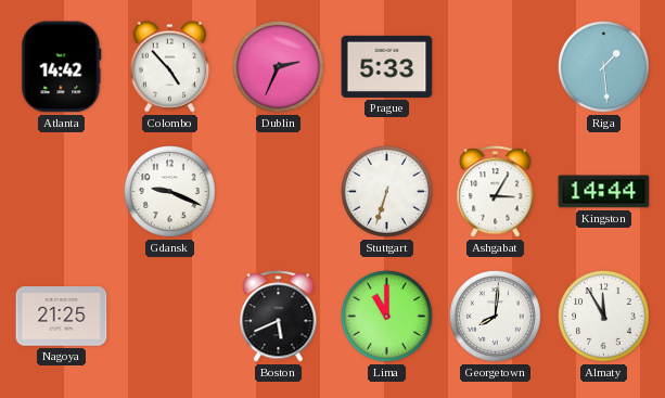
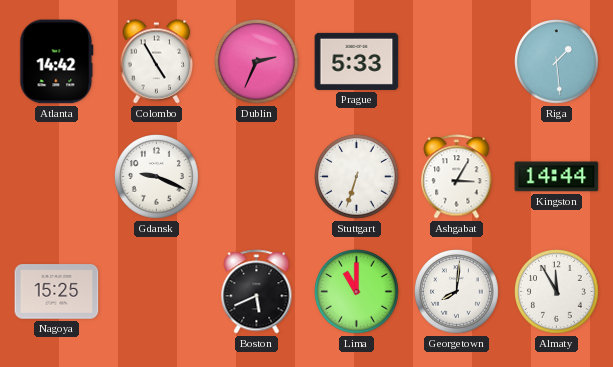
Colombo: 4:53 -> 4:55 (157, 62)
Nagoya: 21:25 -> 15:25 (57, 292)
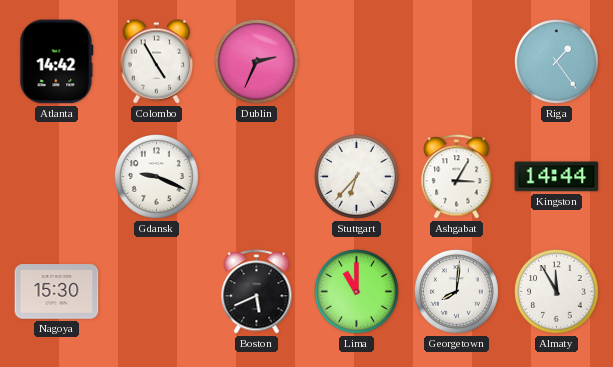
Prague: 5:33 -> none (357, 61)
Riga: 1:29 -> 1:24 (557, 62)
Stuttgart: 6:33 -> 6:37 (357, 177)
Nagoya: 15:25 -> 15:30 (57, 292)
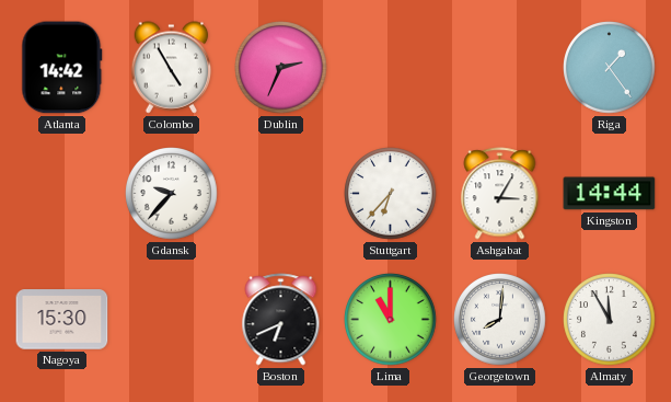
Gdansk: 9:19 -> 9:37 (172, 194)
Boston: 5:41 -> 6:41 (281, 320)
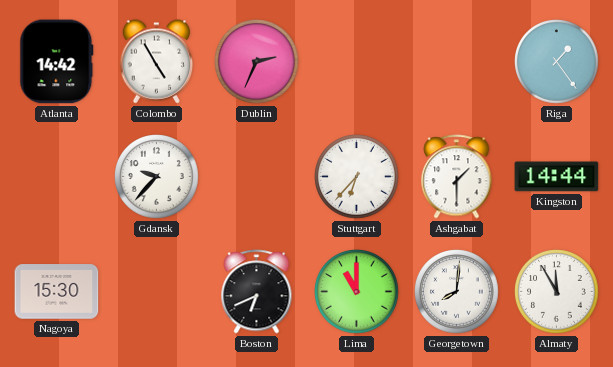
Ashgabat: 3:05 -> 1:30 (457, 177)
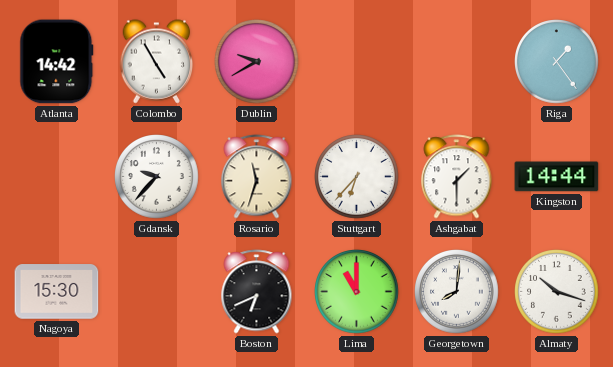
Dublin: 2:34 -> 9:40 (257, 62)
Rosario: none -> 11:33 (257, 177)
Almaty: 11:55 -> 10:18 (557, 292)
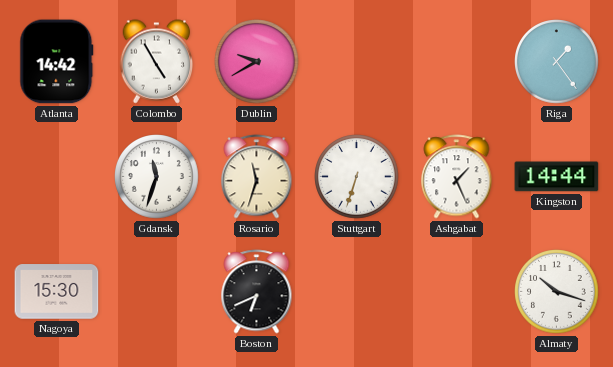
Gdansk: 9:37 -> 11:33 (157, 177)
Stuttgart: 6:37 -> 6:33 (357, 177)
Ashgabat: 1:30 -> 1:26 (457, 177)
Lima: 11:00 -> none (357, 292)
Georgetown: 8:01 -> none (457, 292)
